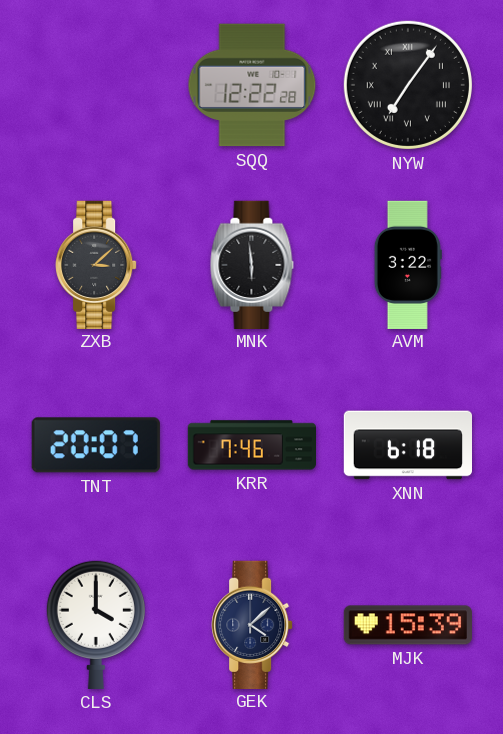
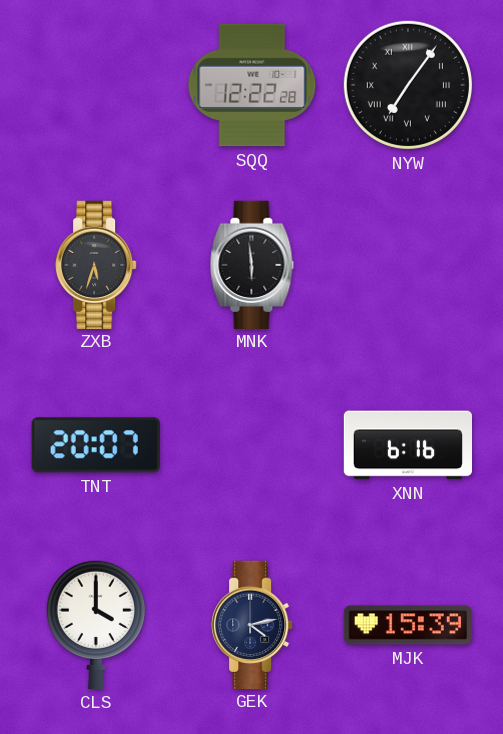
ZXB: 3:08 -> 5:33 (96, 264)
AVM: 3:22 -> none (408, 264)
KRR: 7:46 -> none (251, 445)
XNN: 6:18 -> 6:16 (407, 445)
GEK: 4:08 -> 4:13 (252, 624)
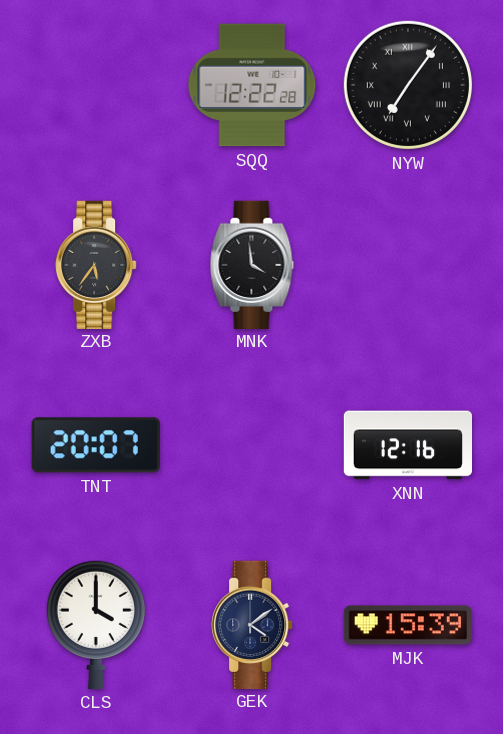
ZXB: 5:33 -> 5:36 (96, 264)
MNK: 5:59 -> 3:59 (252, 264)
XNN: 6:16 -> 12:16 (407, 445)
GEK: 4:13 -> 4:09 (252, 624)
